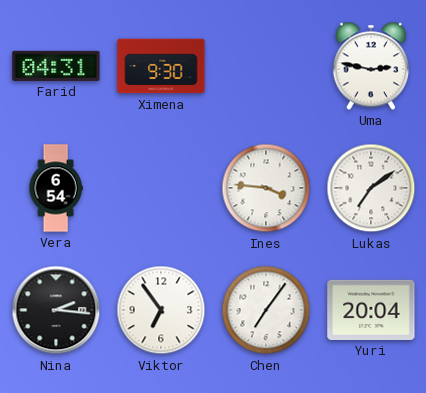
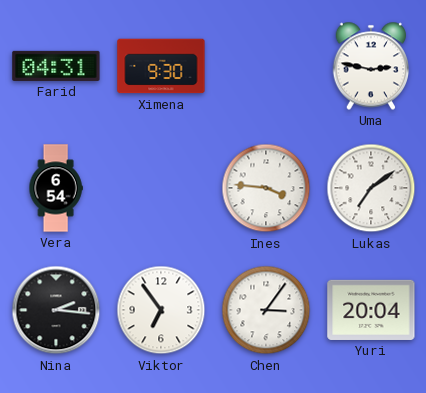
Chen: 7:06 -> 3:06 (266, 310)
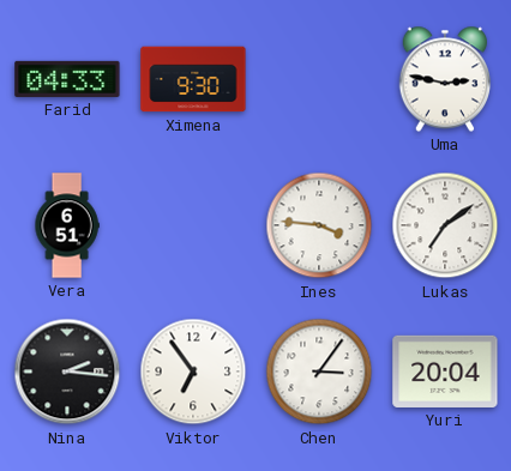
Farid: 04:31 -> 04:33 (67, 79)
Vera: 6:54 -> 6:51 (67, 225)
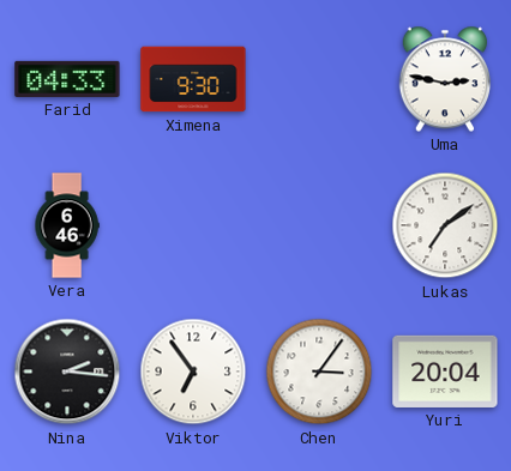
Vera: 6:51 -> 6:46 (67, 225)
Ines: 3:46 -> none (319, 225)
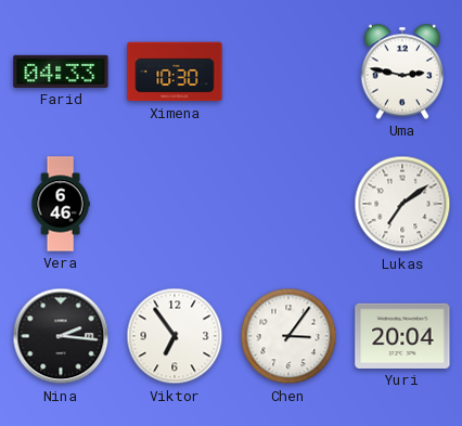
Ximena: 9:30 -> 10:30 (175, 72)
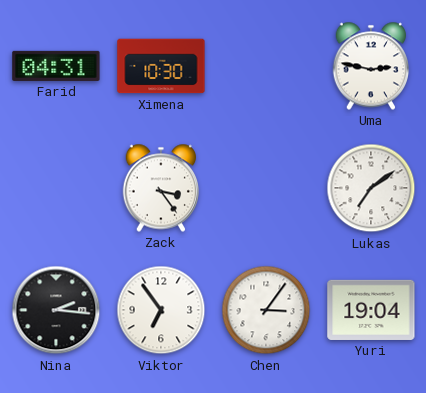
Farid: 04:33 -> 04:31 (56, 66)
Vera: 6:46 -> none (61, 204)
Zack: none -> 3:24 (161, 188)
Yuri: 20:04 -> 19:04 (371, 310)
